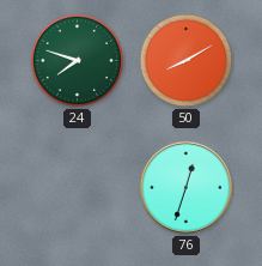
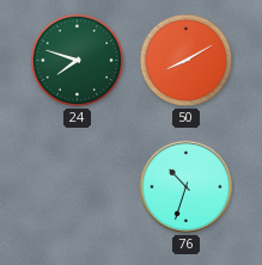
76: 12:33 -> 10:33 (185, 186)
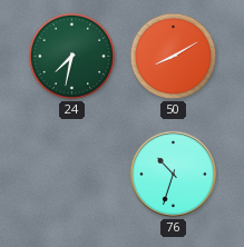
24: 7:48 -> 7:32 (72, 57)
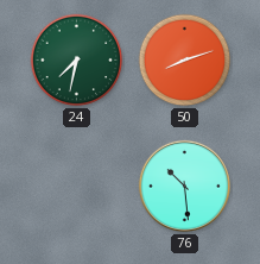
50: 8:10 -> 8:12 (185, 61)
76: 10:33 -> 10:29 (184, 186)
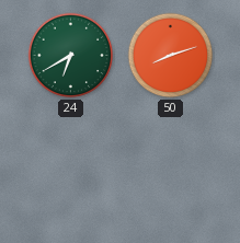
24: 7:32 -> 6:40 (71, 56)
76: 10:29 -> none (184, 186)
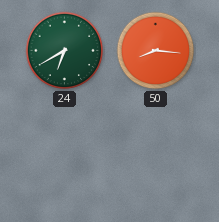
50: 8:12 -> 8:16 (156, 51)
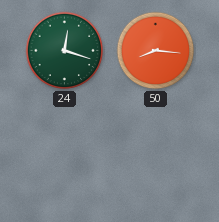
24: 6:40 -> 12:18 (65, 51)
